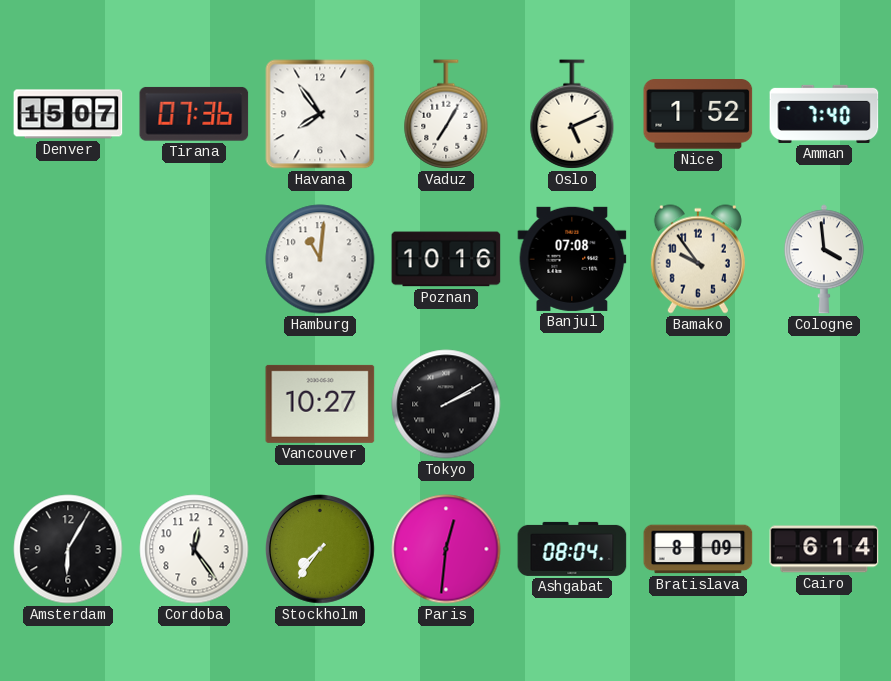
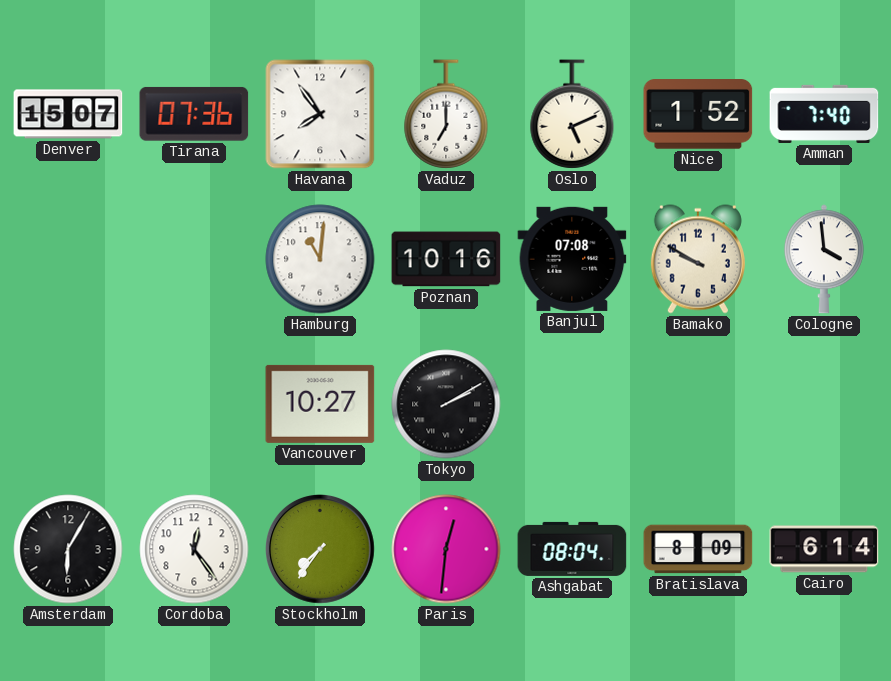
Vaduz: 7:05 -> 7:00 (446, 114)
Bamako: 9:54 -> 9:50 (698, 259)
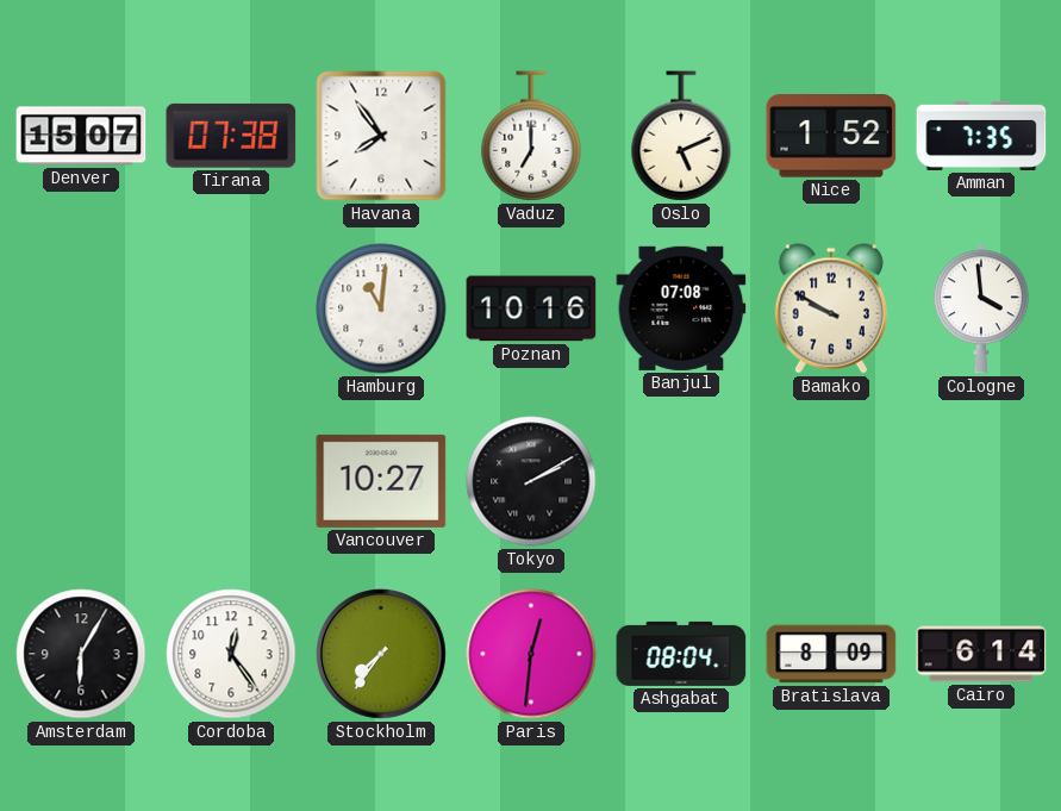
Tirana: 07:36 -> 07:38 (231, 136)
Amman: 7:40 -> 7:35 (981, 136)
